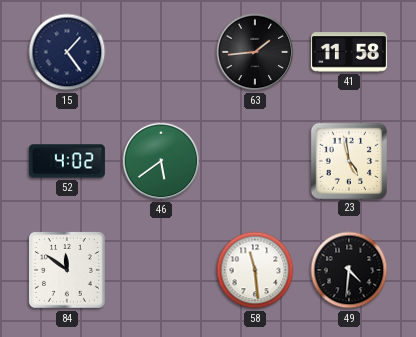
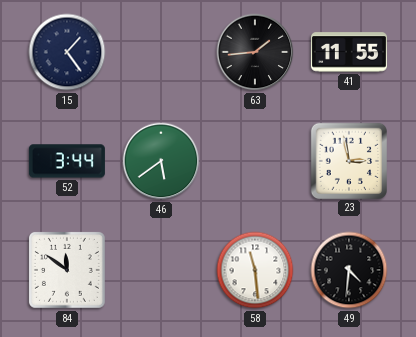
41: 11:58 -> 11:55 (349, 52)
52: 4:02 -> 3:44 (67, 161)
23: 4:58 -> 2:58 (348, 160)
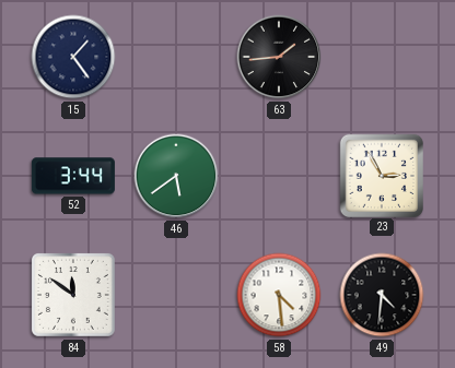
41: 11:55 -> none (349, 52)
23: 2:58 -> 2:55 (381, 175)
58: 11:29 -> 4:29 (279, 295)
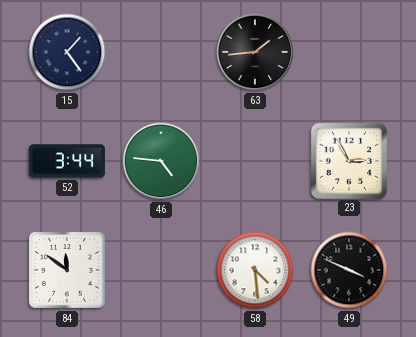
46: 5:39 -> 4:46 (161, 161)
49: 4:31 -> 3:49 (349, 270)
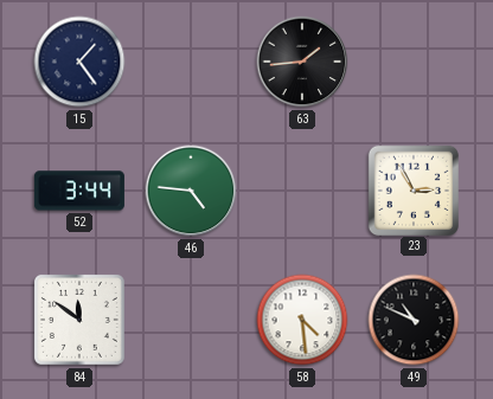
49: 3:49 -> 10:49 (414, 320)
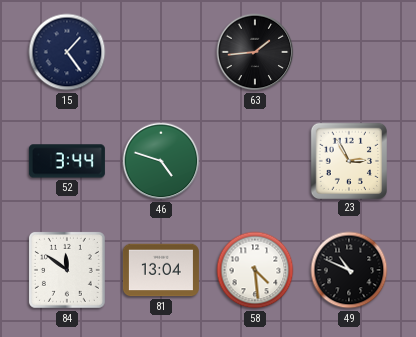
46: 4:46 -> 4:48 (161, 161)
81: none -> 13:04 (161, 270)
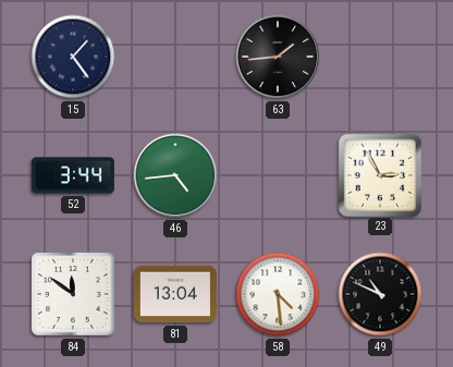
46: 4:48 -> 4:44 (175, 175)
